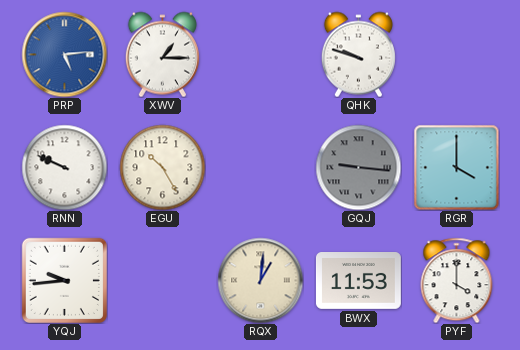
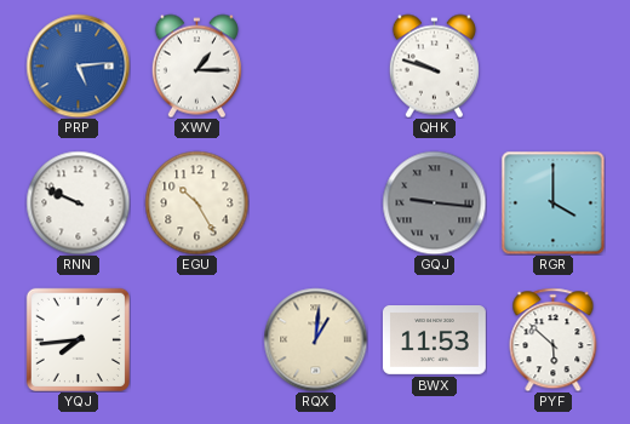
YQJ: 9:44 -> 7:44 (78, 339)
PYF: 4:00 -> 5:52 (554, 339)
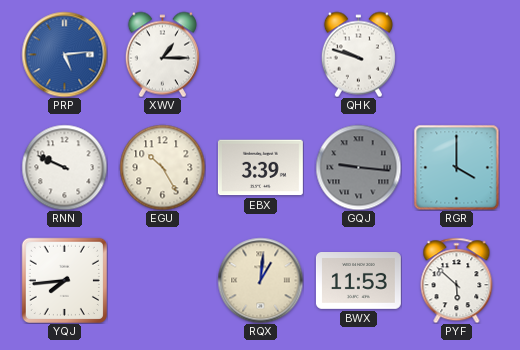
EBX: none -> 3:39 (260, 168)
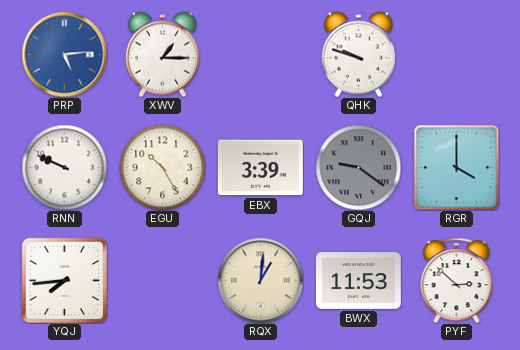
GQJ: 9:16 -> 9:21 (358, 167)
PYF: 5:52 -> 2:52 (457, 280)
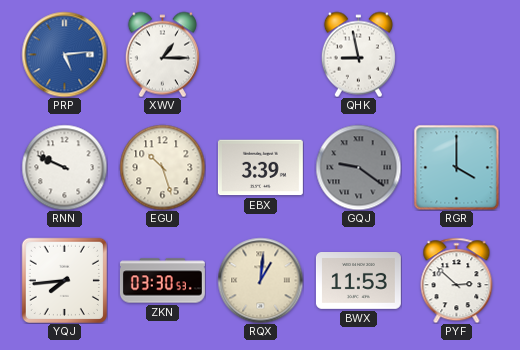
QHK: 9:48 -> 8:58 (358, 54)
EGU: 10:25 -> 10:27 (162, 167)
ZKN: none -> 03:30 (162, 281)
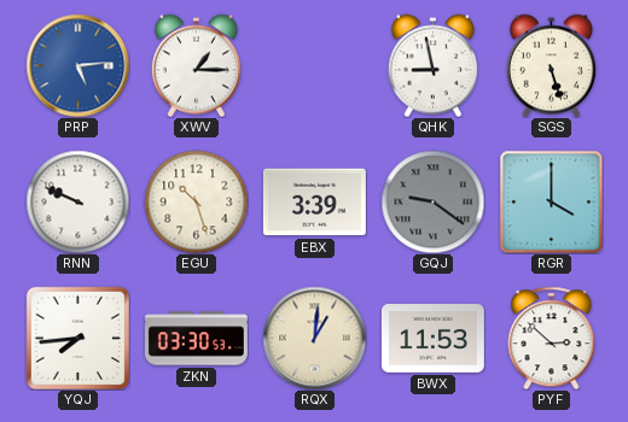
SGS: none -> 5:27 (551, 65)
